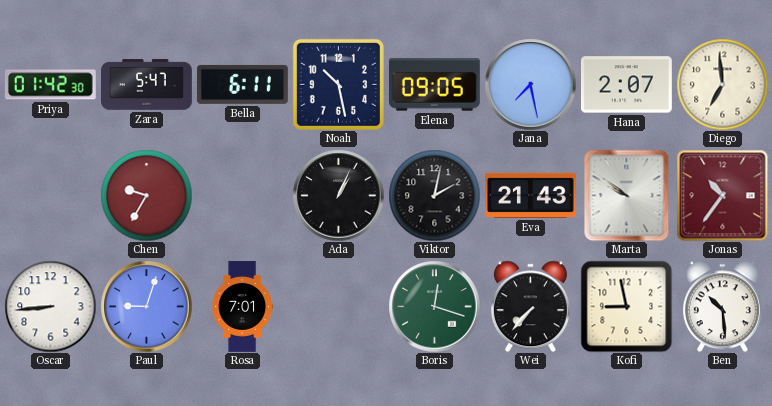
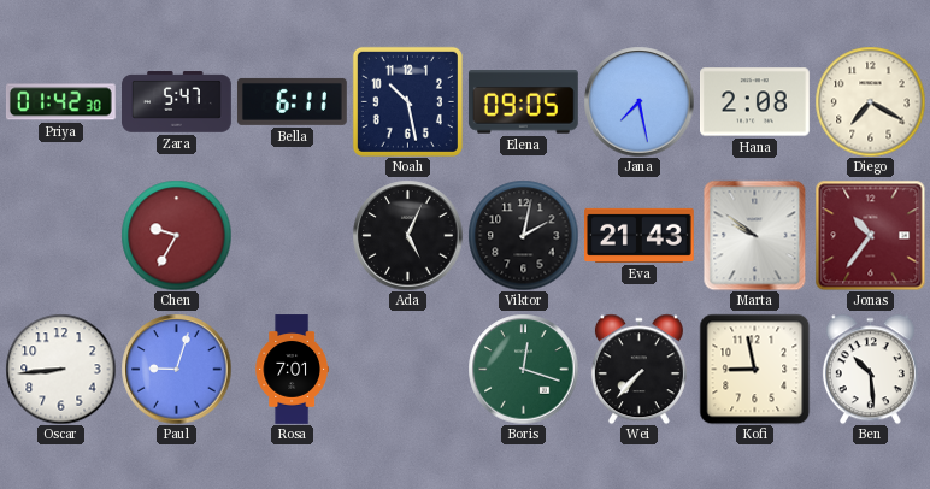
Hana: 2:07 -> 2:08 (755, 102)
Diego: 6:59 -> 7:20 (870, 101)
Ada: 1:04 -> 5:04 (407, 235)
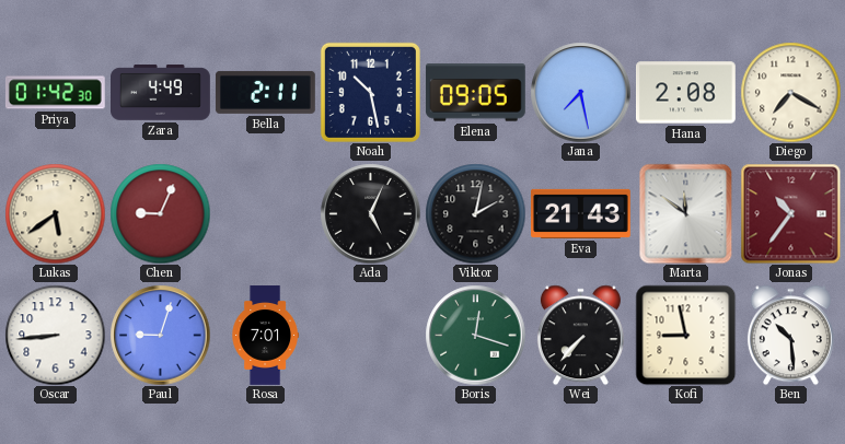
Zara: 5:47 -> 4:49 (161, 93)
Bella: 6:11 -> 2:11 (265, 92)
Lukas: none -> 5:39 (55, 213)
Chen: 9:35 -> 9:04 (160, 213)
Marta: 9:51 -> 11:51 (686, 213)
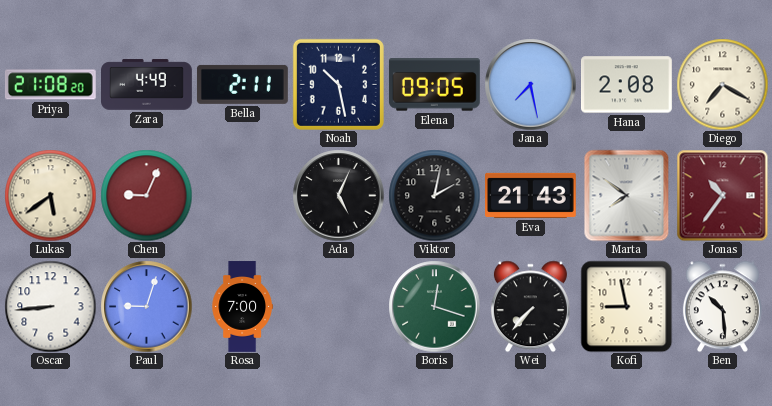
Priya: 01:42 -> 21:08 (50, 85)
Marta: 11:51 -> 7:51 (627, 195)
Rosa: 7:01 -> 7:00 (242, 307)
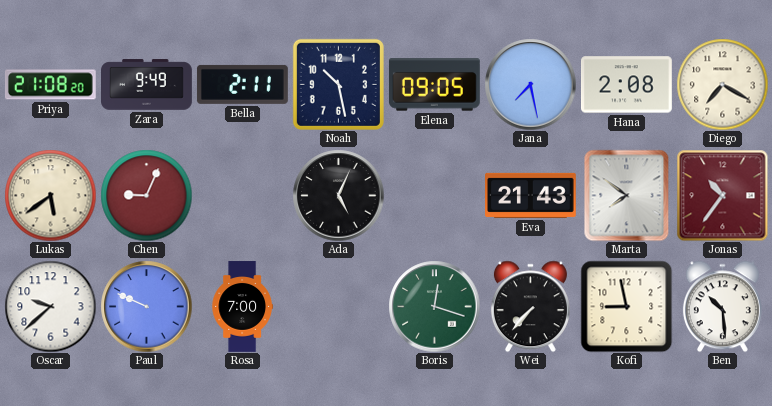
Zara: 4:49 -> 9:49 (147, 85)
Viktor: 2:02 -> none (434, 195)
Oscar: 8:44 -> 9:38 (50, 306)
Paul: 9:03 -> 9:49 (146, 306)
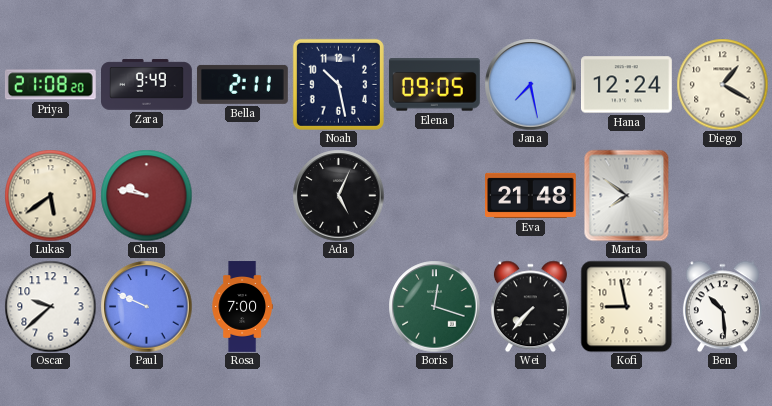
Hana: 2:08 -> 12:24 (627, 85)
Diego: 7:20 -> 1:20 (722, 84)
Chen: 9:04 -> 9:47 (146, 195)
Eva: 21:43 -> 21:48 (531, 195)
Jonas: 10:36 -> none (722, 195)
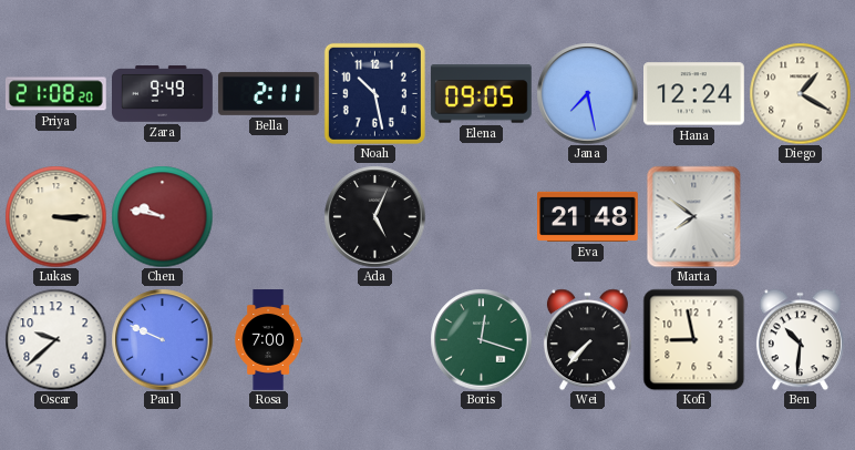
Lukas: 5:39 -> 3:15 (55, 216)
Ben: 10:29 -> 10:31 (800, 339)
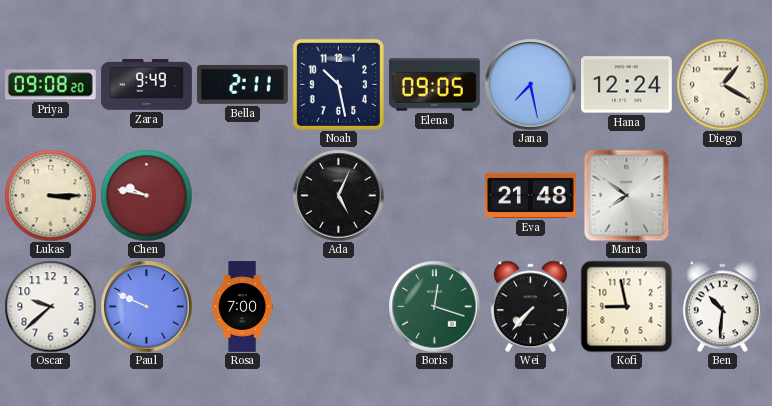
Priya: 21:08 -> 09:08 (50, 85)
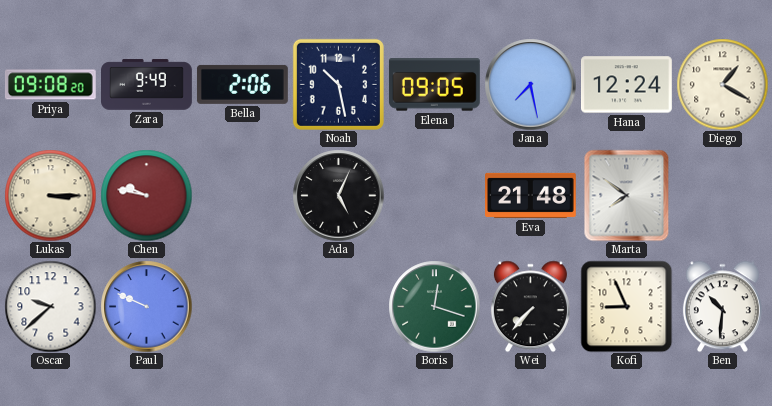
Bella: 2:11 -> 2:06 (242, 84)
Rosa: 7:00 -> none (242, 307)
Kofi: 8:58 -> 8:56 (626, 306)
